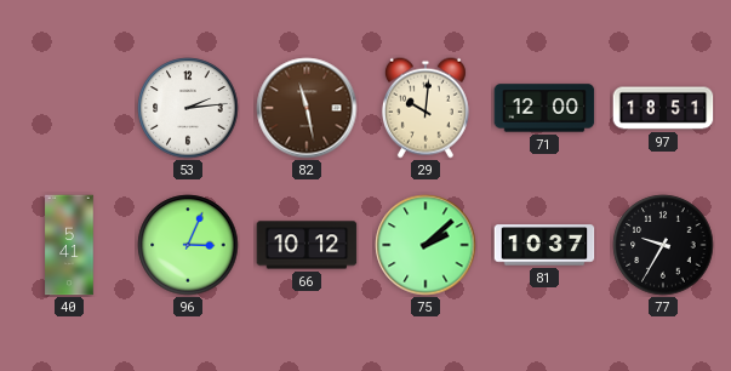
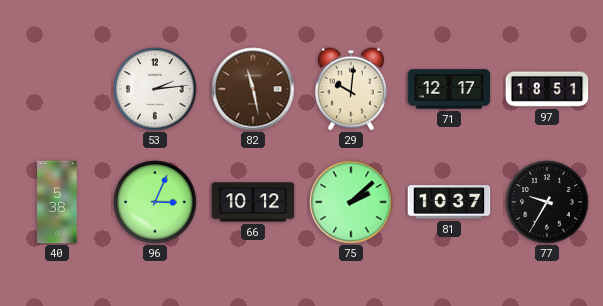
71: 12:00 -> 12:17 (449, 89)
40: 5:41 -> 5:38 (57, 202)
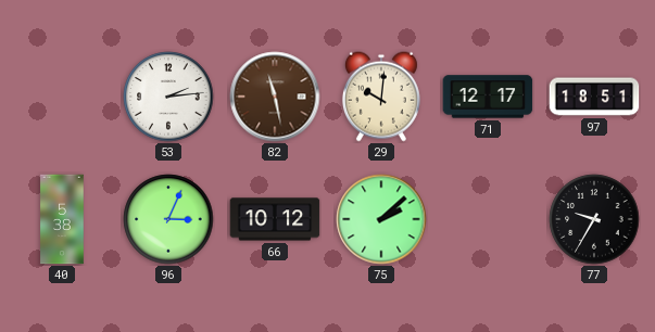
81: 10:37 -> none (449, 202)
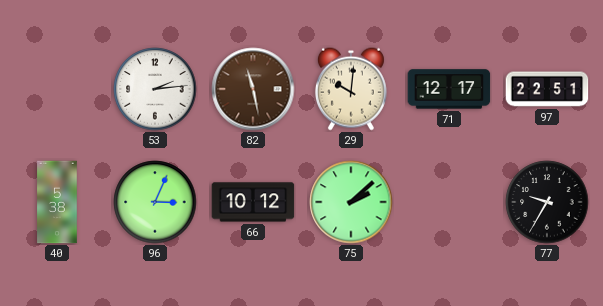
97: 18:51 -> 22:51 (547, 89)
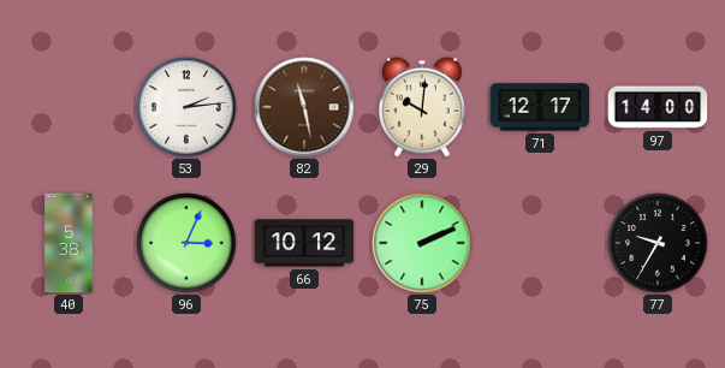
97: 22:51 -> 14:00 (658, 107)
75: 2:08 -> 2:11 (422, 243)
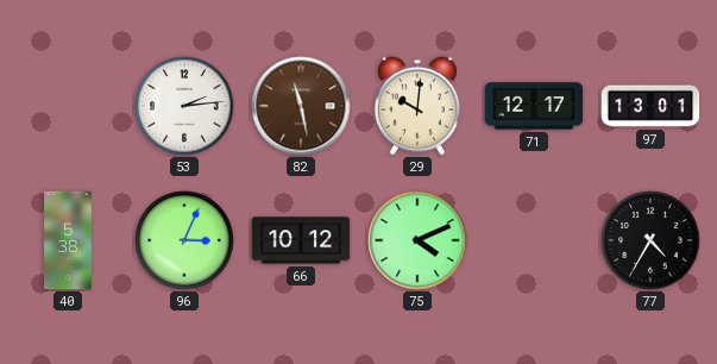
97: 14:00 -> 13:01 (650, 106)
75: 2:11 -> 4:11 (417, 240)
77: 9:35 -> 4:35 (650, 240)
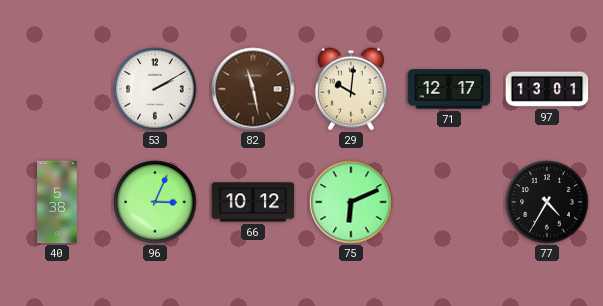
53: 2:14 -> 2:10 (155, 89)
75: 4:11 -> 6:11 (351, 202)
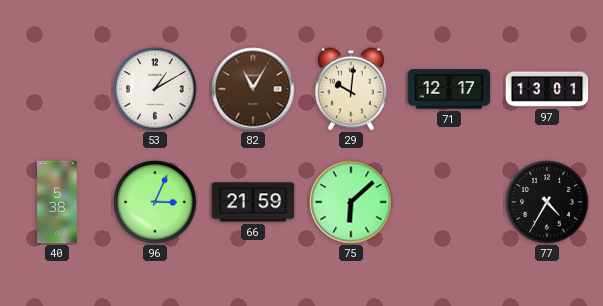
53: 2:10 -> 1:10 (155, 89)
82: 11:28 -> 11:05 (253, 89)
66: 10:12 -> 21:59 (253, 202)
75: 6:11 -> 6:08 (351, 202)
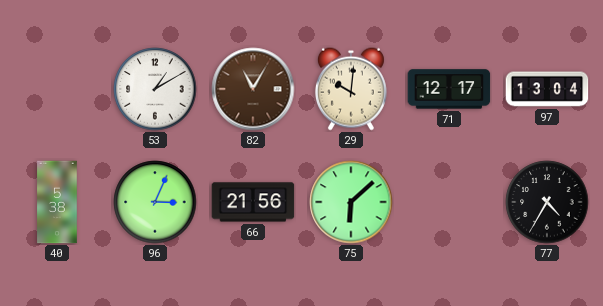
97: 13:01 -> 13:04 (547, 89)
66: 21:59 -> 21:56 (253, 202)
